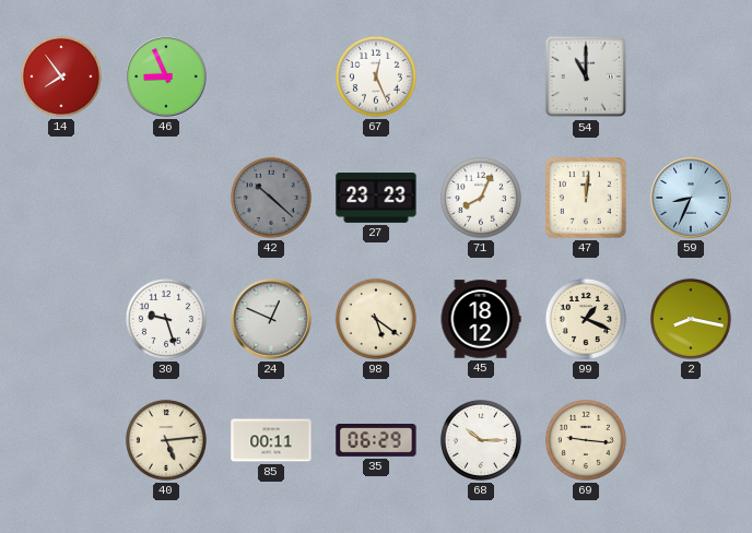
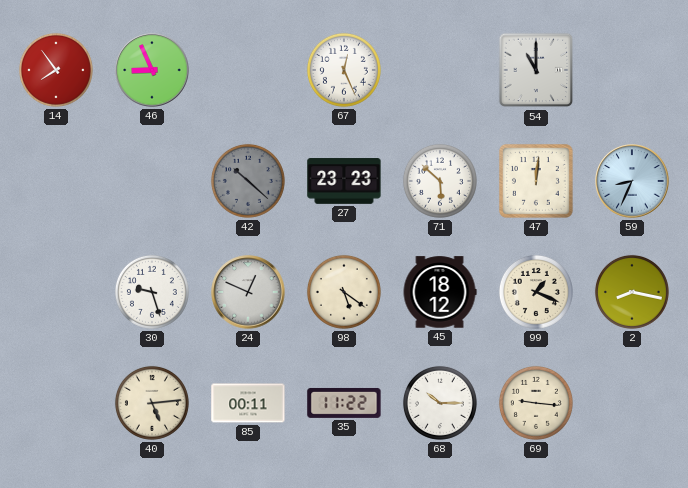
71: 8:04 -> 5:52 (440, 181)
35: 06:29 -> 11:22 (344, 403)
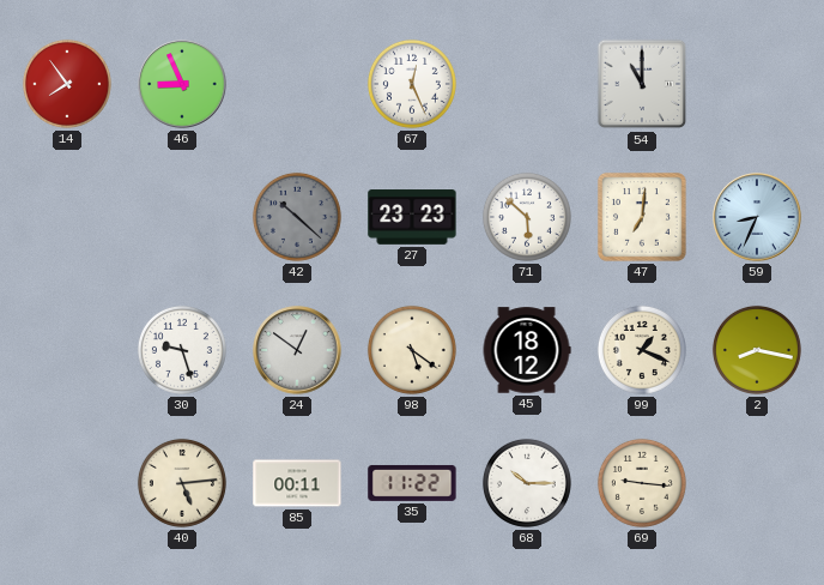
47: 12:01 -> 7:01 (642, 217)
24: 12:49 -> 12:51 (297, 350)
